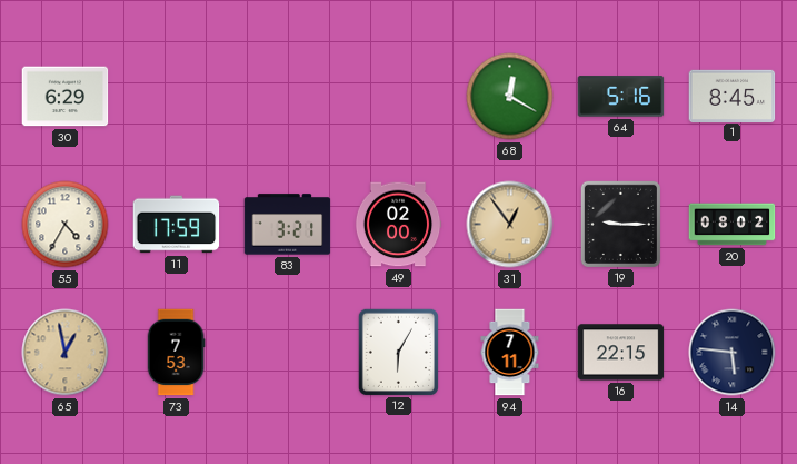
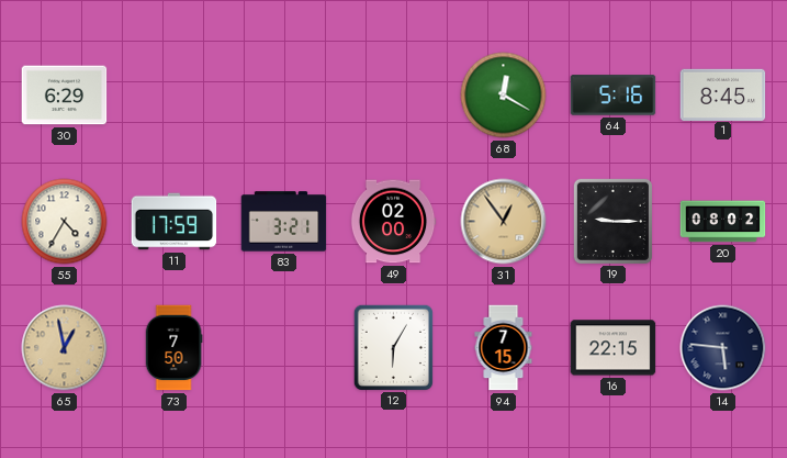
73: 7:53 -> 7:50 (173, 348)
94: 7:11 -> 7:15 (504, 348)
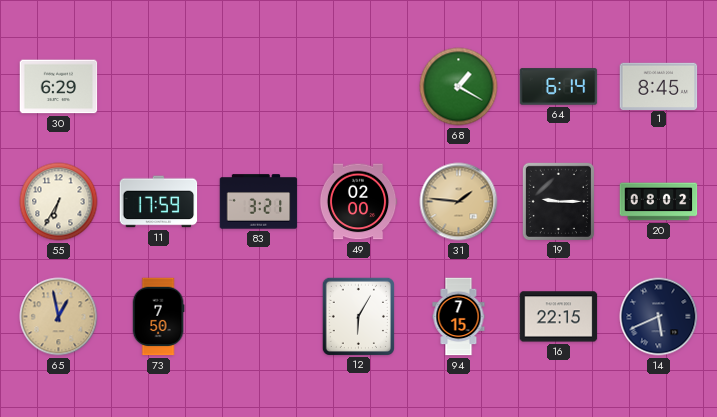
68: 12:20 -> 1:20 (459, 87)
64: 5:16 -> 6:14 (559, 87)
55: 4:35 -> 6:35 (59, 202)
31: 12:54 -> 1:46 (459, 202)
14: 5:46 -> 5:41 (659, 317)
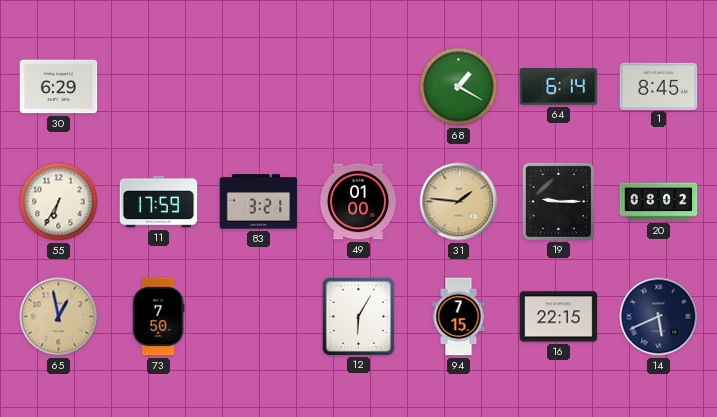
49: 02:00 -> 01:00 (358, 202)
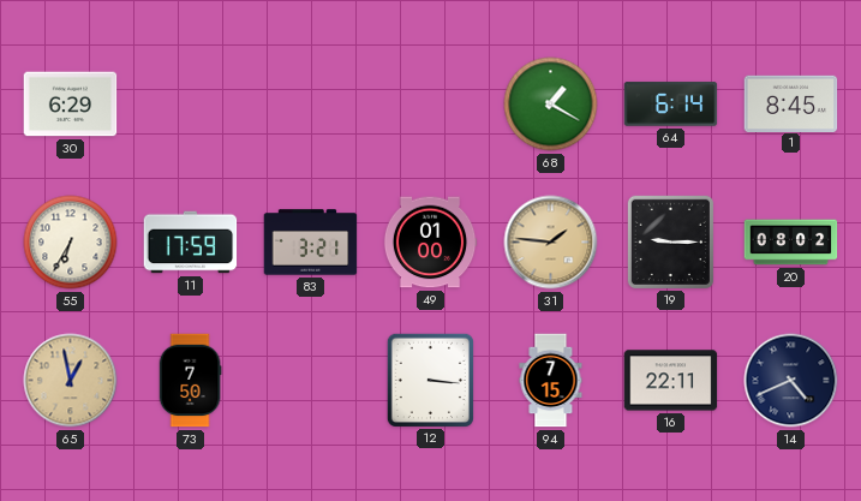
12: 6:05 -> 3:16 (430, 380)
16: 22:15 -> 22:11 (671, 381)
14: 5:41 -> 4:41 (791, 381)
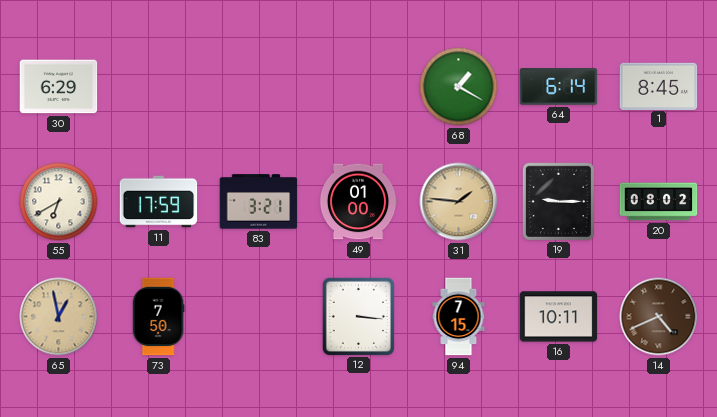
55: 6:35 -> 6:40 (59, 202)
16: 22:11 -> 10:11 (559, 317)
14 dial: navy -> brown (659, 317)
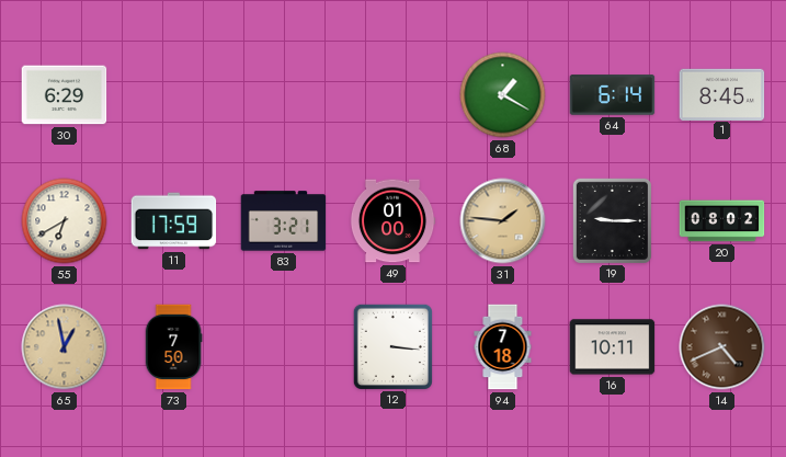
94: 7:15 -> 7:18 (503, 347)
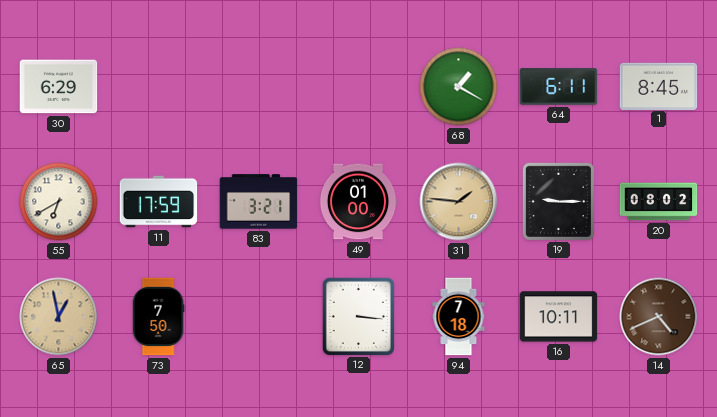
64: 6:14 -> 6:11 (559, 87)
